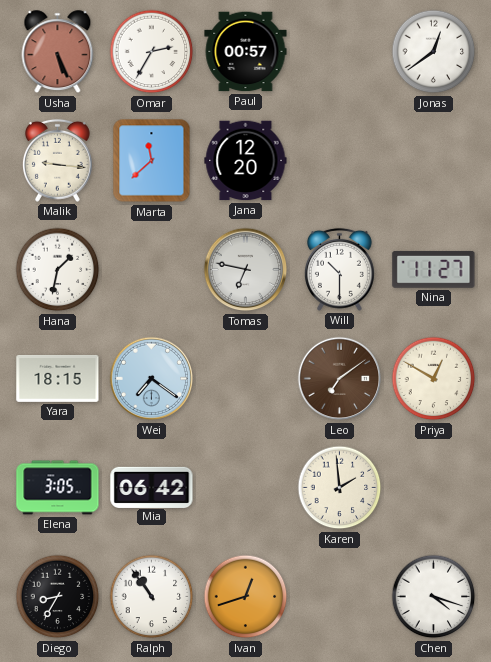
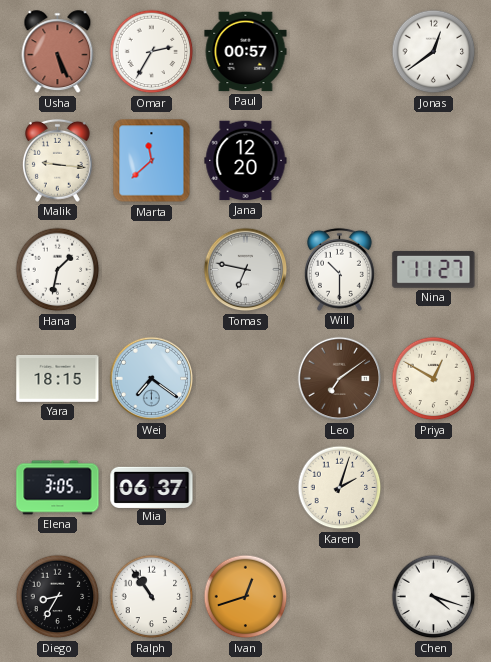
Mia: 06:42 -> 06:37 (152, 487)
Karen: 1:59 -> 2:03 (340, 488)
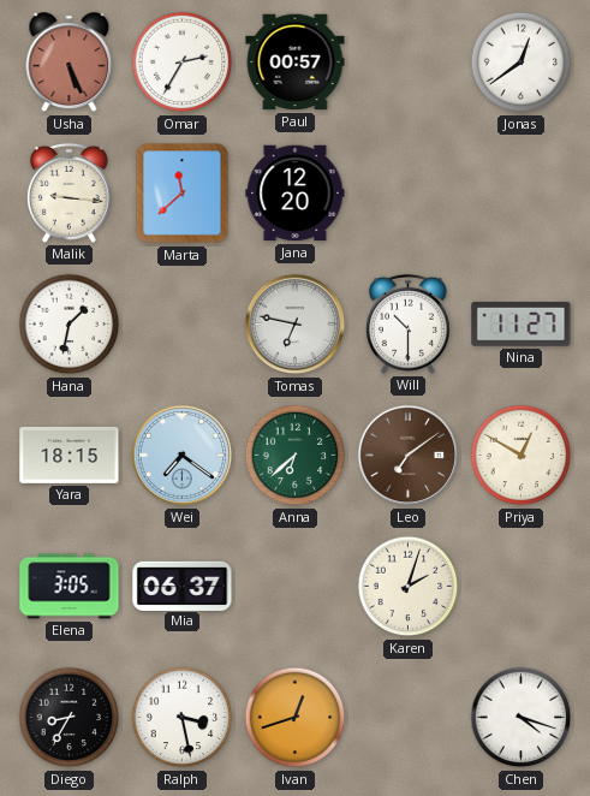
Anna: none -> 6:38 (296, 456)
Ralph: 10:54 -> 3:28 (183, 718)
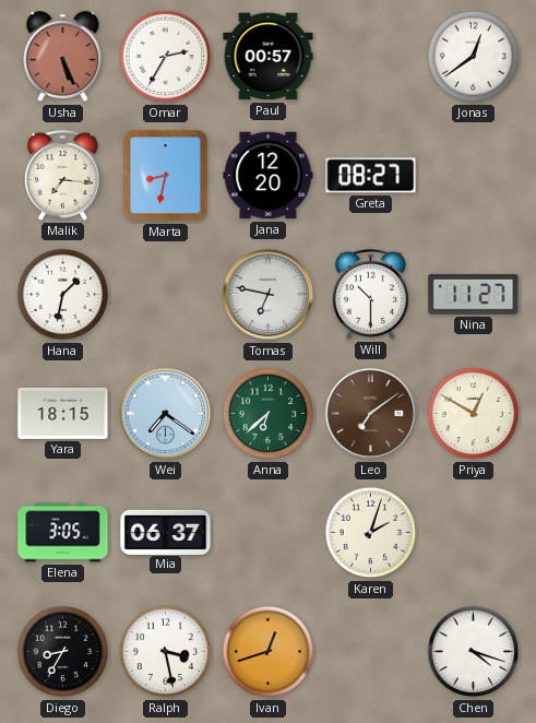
Malik: 9:16 -> 7:16 (62, 175)
Marta: 11:38 -> 8:32 (166, 176)
Greta: none -> 08:27 (371, 176)
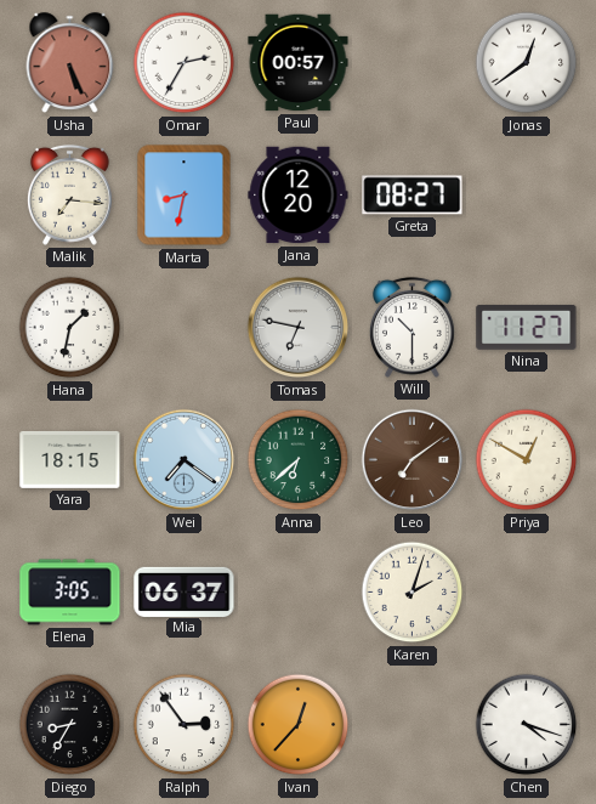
Ralph: 3:28 -> 2:54 (185, 725)
Ivan: 12:42 -> 12:37 (299, 725)
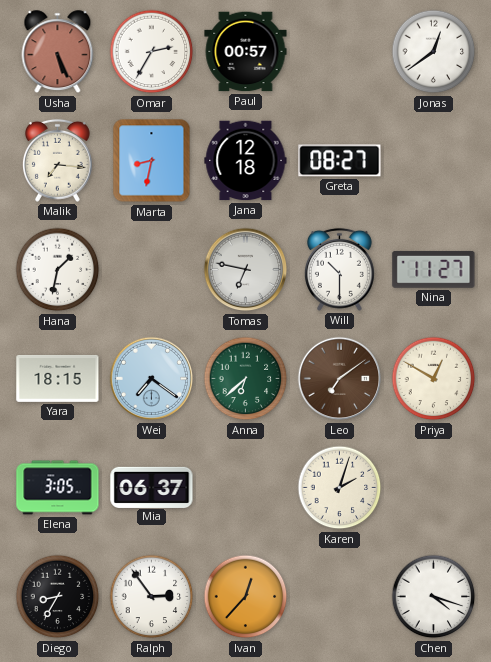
Jana: 12:20 -> 12:18 (246, 161)
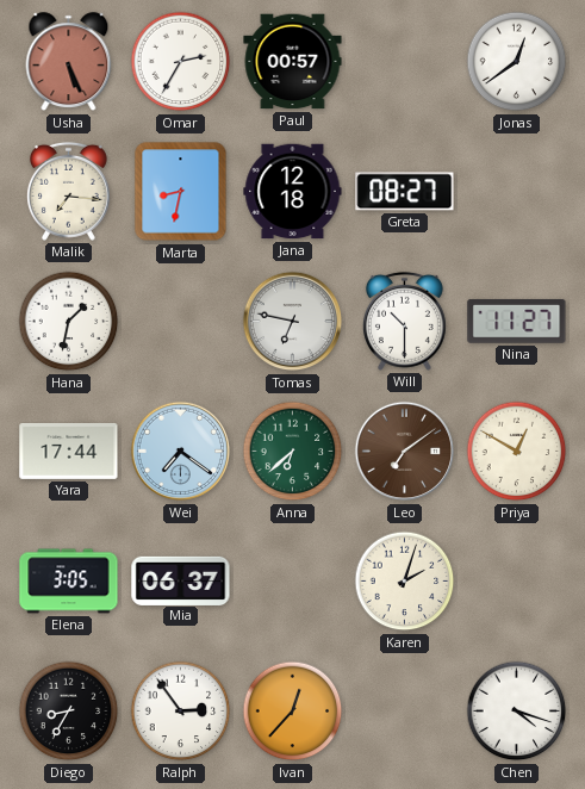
Yara: 18:15 -> 17:44 (69, 451)
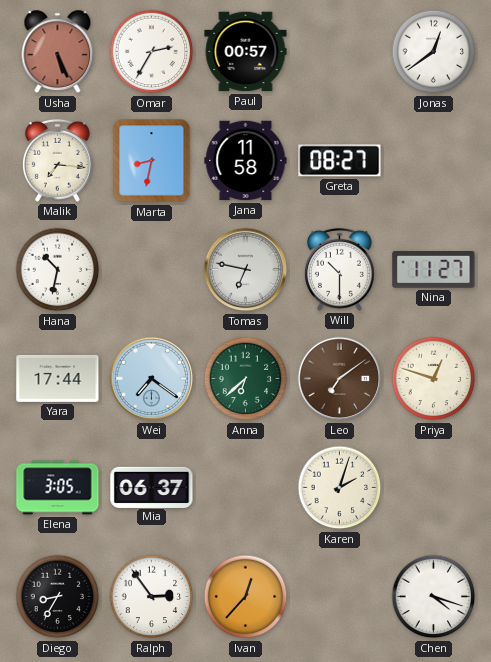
Jana: 12:18 -> 11:58 (246, 161)
Hana: 1:32 -> 10:32 (58, 270)
Priya: 12:50 -> 12:48 (434, 379)
